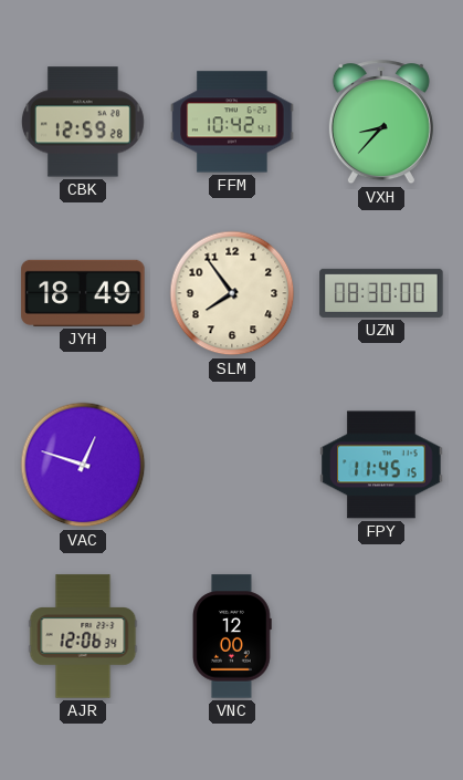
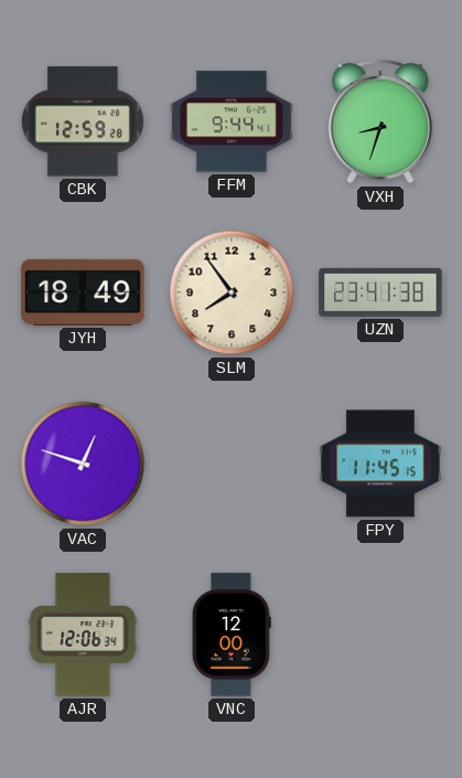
FFM: 10:42 -> 9:44 (232, 121)
VXH: 8:37 -> 8:33 (380, 122)
UZN: 08:30 -> 23:41 (380, 292)
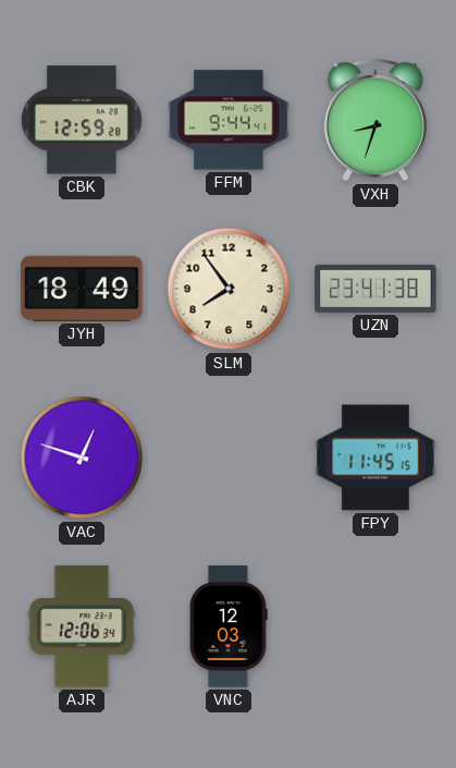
VNC: 12:00 -> 12:03 (230, 626)
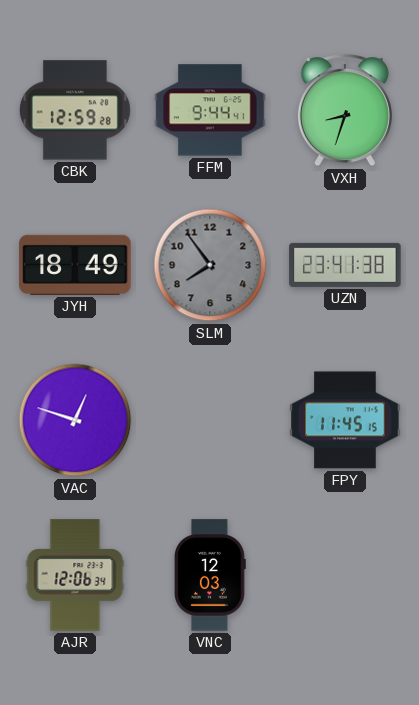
SLM dial: cream -> grey (210, 265)
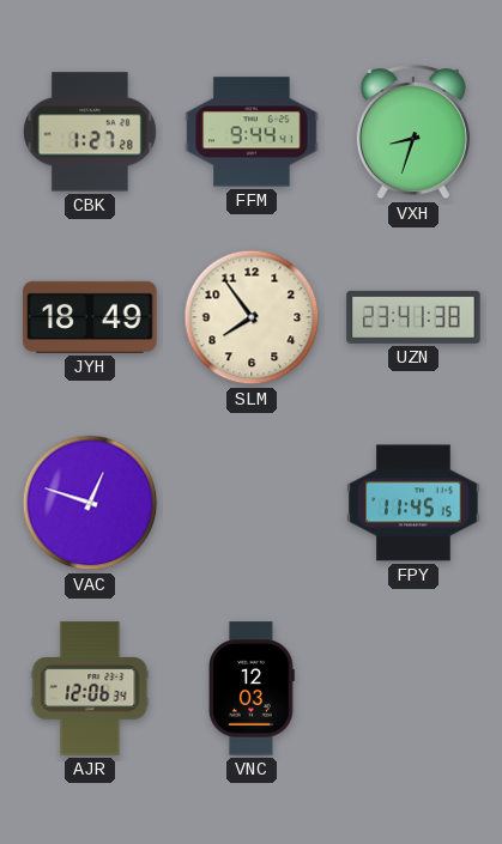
CBK: 12:59 -> 1:27 (90, 132)
SLM dial: grey -> cream (252, 317)
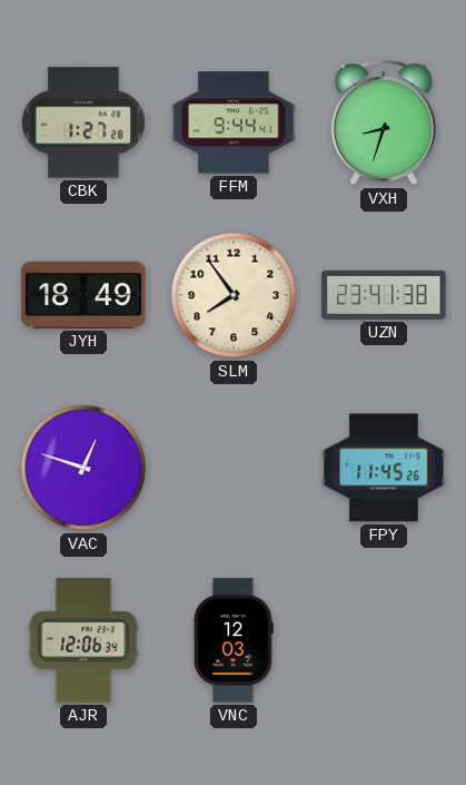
FPY: 11:45:15 -> 11:45:26 (384, 468)
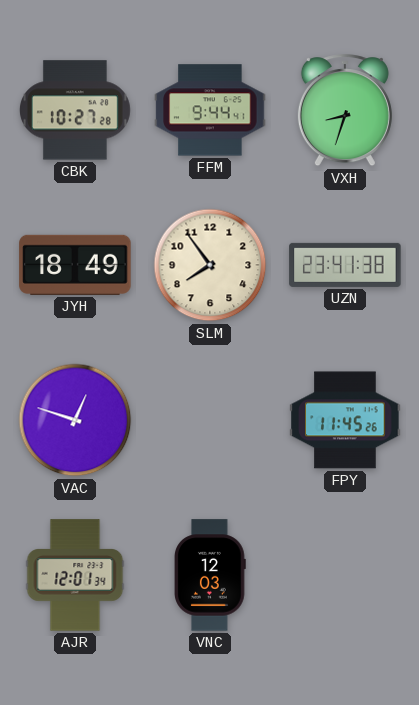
CBK: 1:27 -> 10:27 (75, 110)
AJR: 12:06 -> 12:01 (75, 575)
